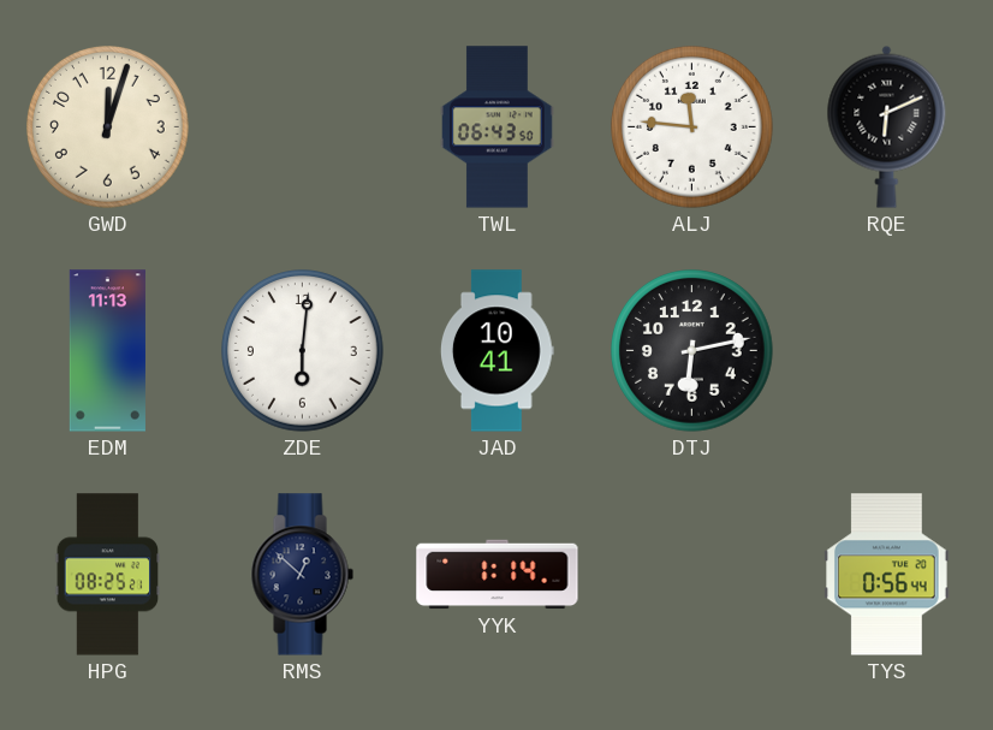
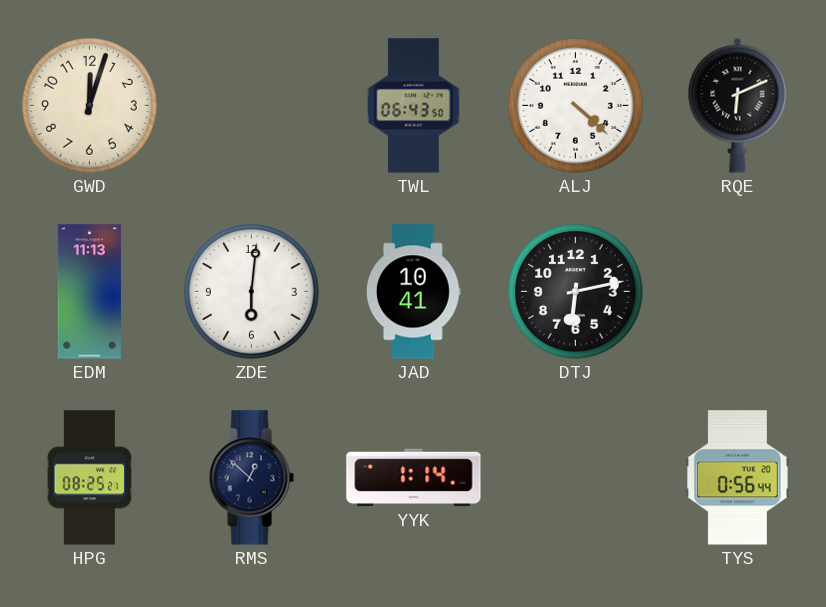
ALJ: 11:46 -> 4:22 (576, 106)
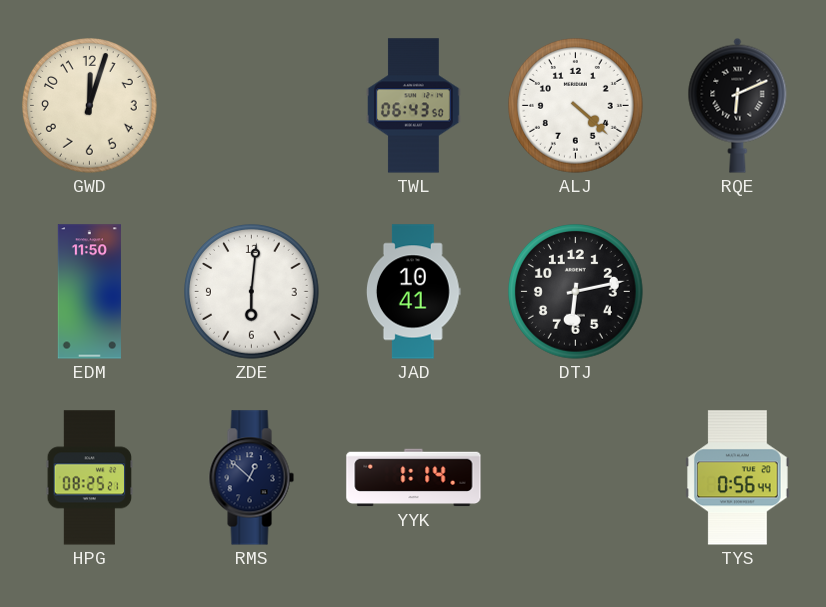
EDM: 11:13 -> 11:50 (89, 292)
